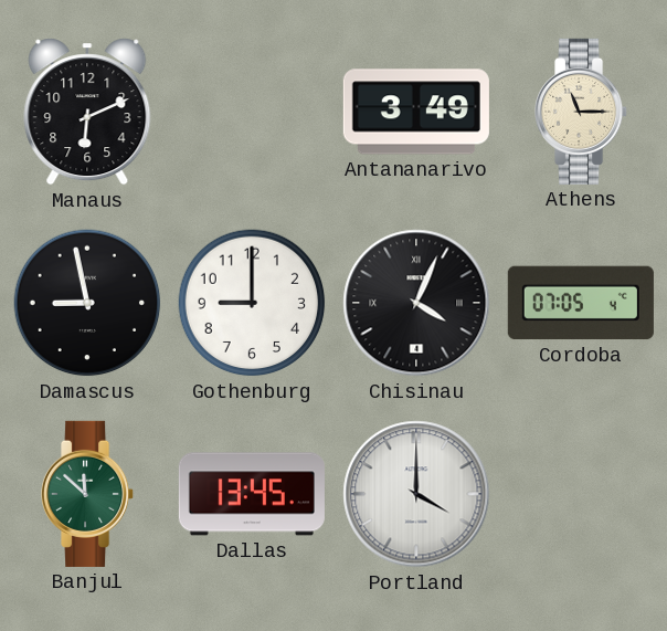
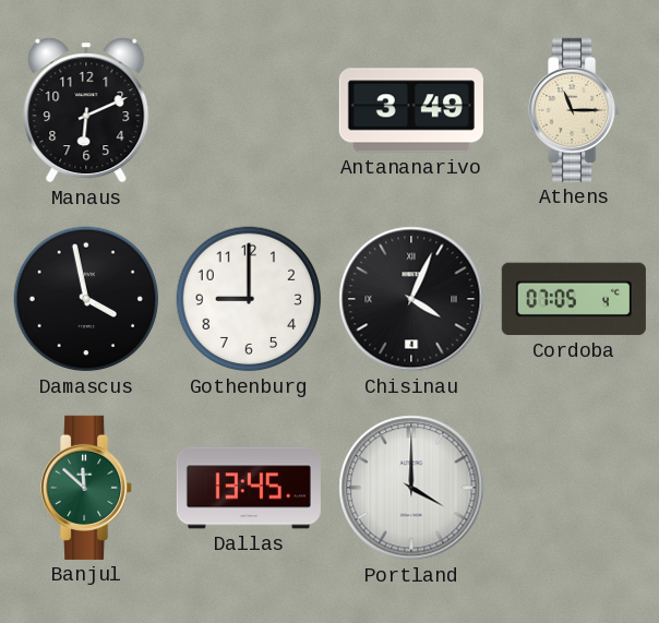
Damascus: 8:58 -> 3:58 (86, 299)
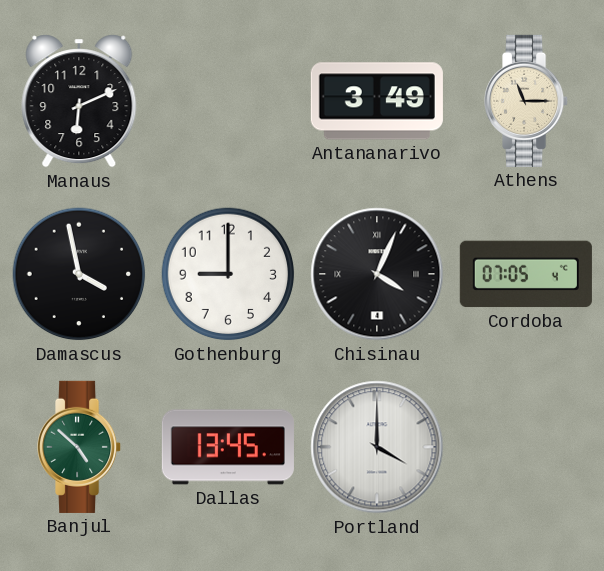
Banjul: 11:52 -> 4:52 (80, 447)
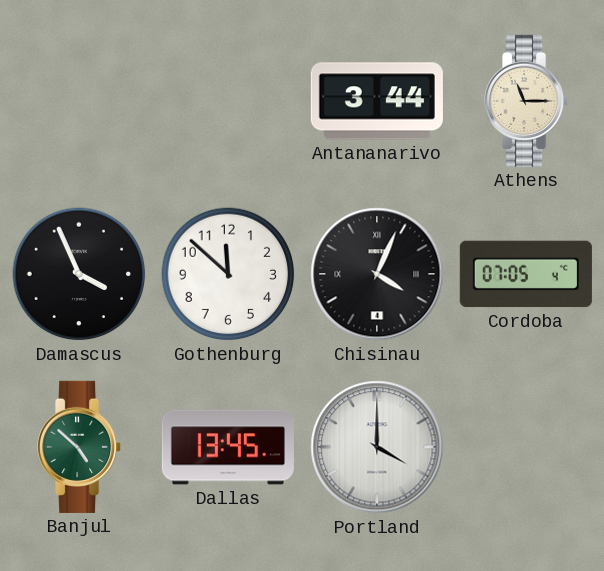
Manaus: 6:11 -> none (79, 101)
Antananarivo: 3:49 -> 3:44 (377, 101)
Damascus: 3:58 -> 3:56 (79, 274)
Gothenburg: 9:00 -> 11:52 (228, 274)
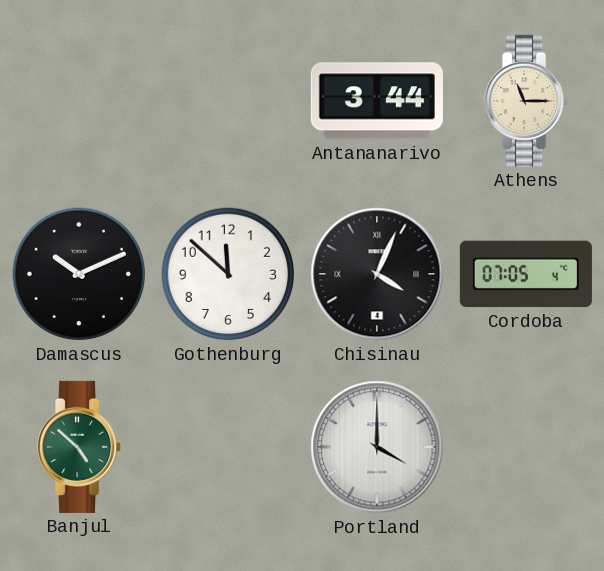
Damascus: 3:56 -> 10:11 (79, 274)
Dallas: 13:45 -> none (228, 447)
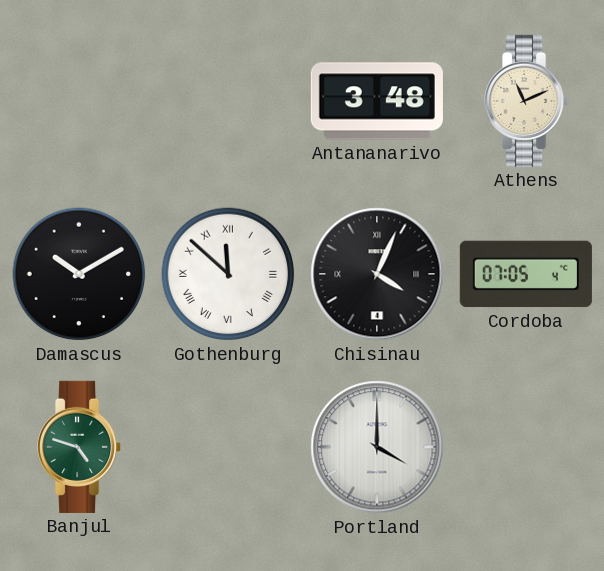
Antananarivo: 3:44 -> 3:48 (377, 101)
Athens: 11:15 -> 11:11 (527, 101)
Damascus: 10:11 -> 10:10 (79, 274)
Gothenburg numerals: Arabic -> Roman (228, 274)
Banjul: 4:52 -> 4:48 (80, 447)
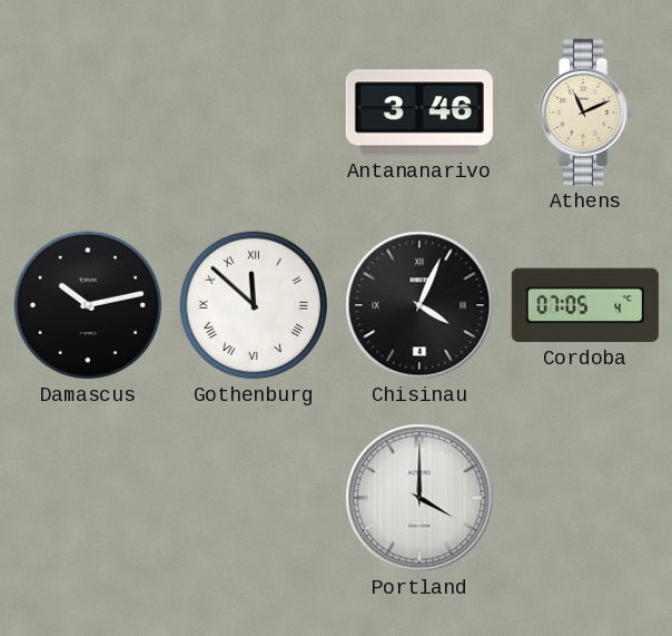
Antananarivo: 3:48 -> 3:46 (419, 112)
Damascus: 10:10 -> 10:13 (88, 305)
Banjul: 4:48 -> none (80, 447)
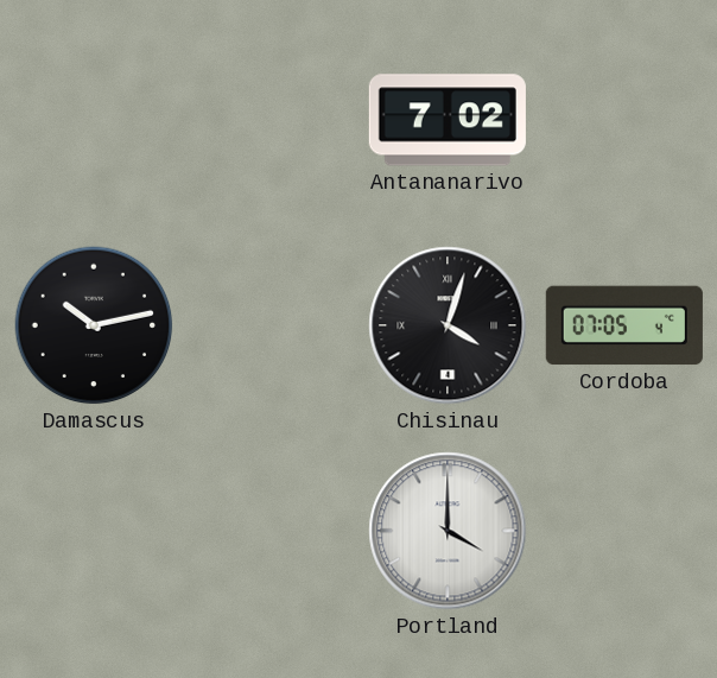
Antananarivo: 3:46 -> 7:02 (448, 120)
Athens: 11:11 -> none (586, 112)
Gothenburg: 11:52 -> none (254, 305)
Chisinau: 4:04 -> 4:03 (448, 325)
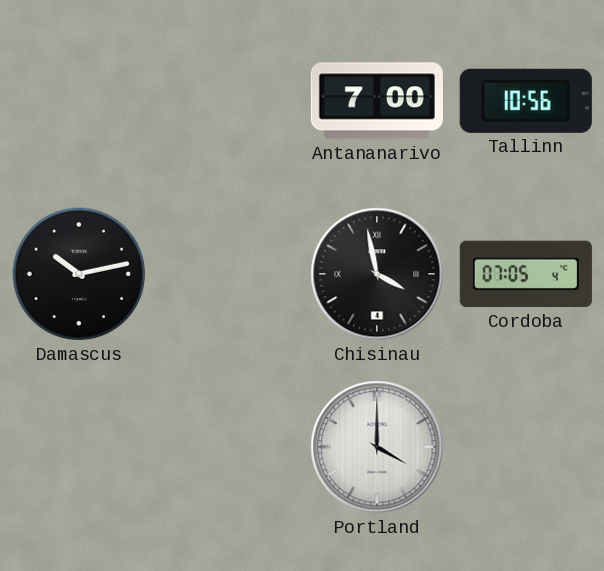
Antananarivo: 7:02 -> 7:00 (377, 101)
Tallinn: none -> 10:56 (526, 101)
Chisinau: 4:03 -> 3:58 (377, 274)
